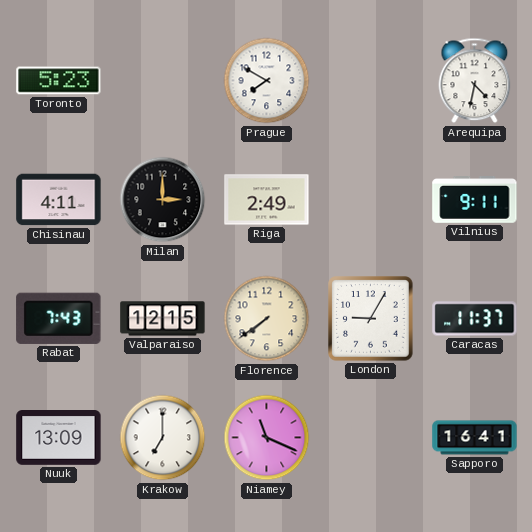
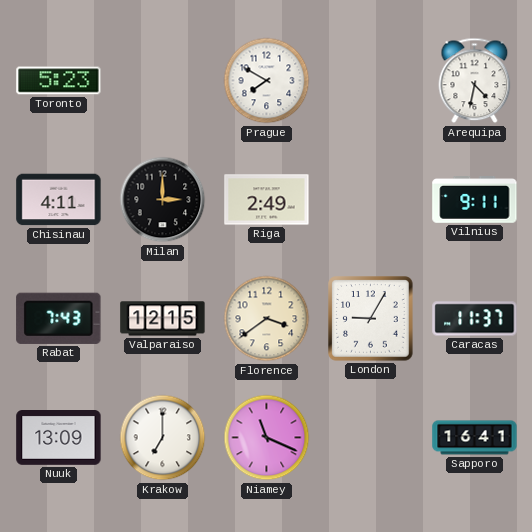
Florence: 7:39 -> 3:39 (267, 319)
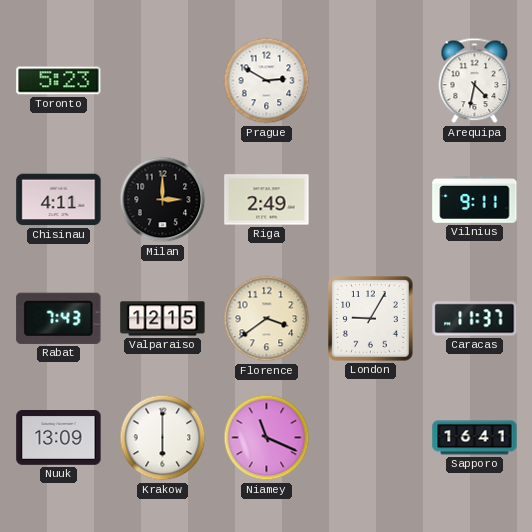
Prague: 7:50 -> 2:50 (267, 81)
Krakow: 7:00 -> 6:00 (163, 438)
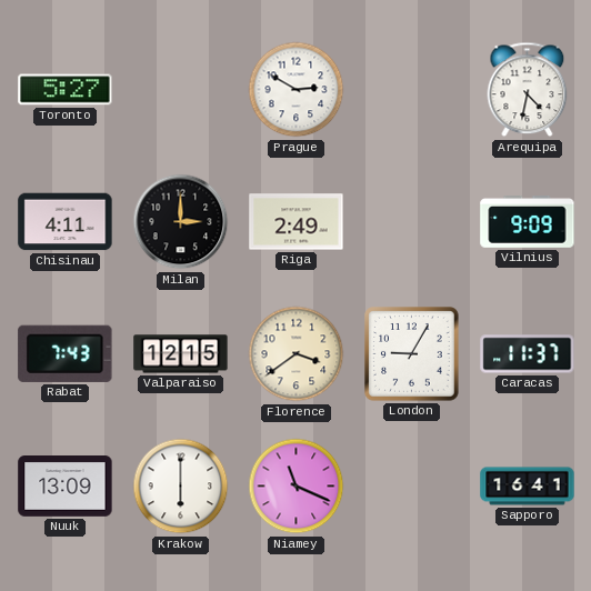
Toronto: 5:23 -> 5:27 (66, 90)
Vilnius: 9:11 -> 9:09 (528, 222)
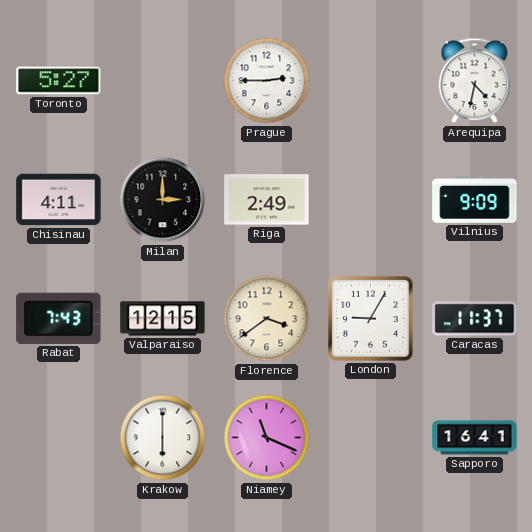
Prague: 2:50 -> 2:45 (267, 81)
Nuuk: 13:09 -> none (66, 487)
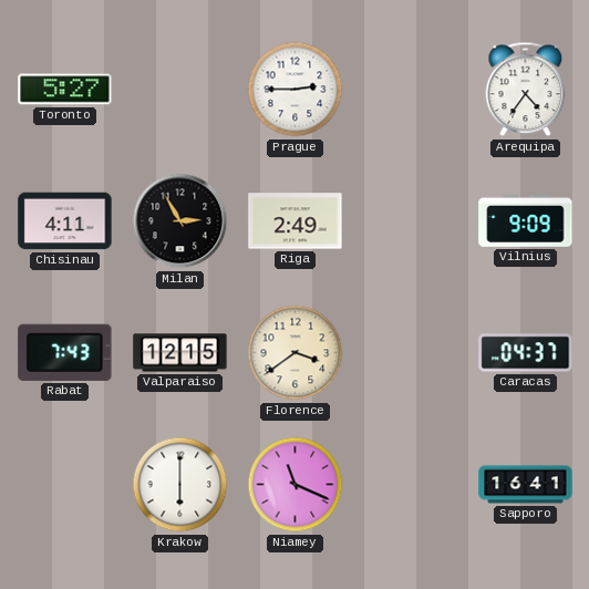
Arequipa: 4:32 -> 4:36 (526, 90)
Milan: 3:00 -> 2:55 (180, 221)
London: 9:05 -> none (371, 319)
Caracas: 11:37 -> 04:37 (526, 353)
